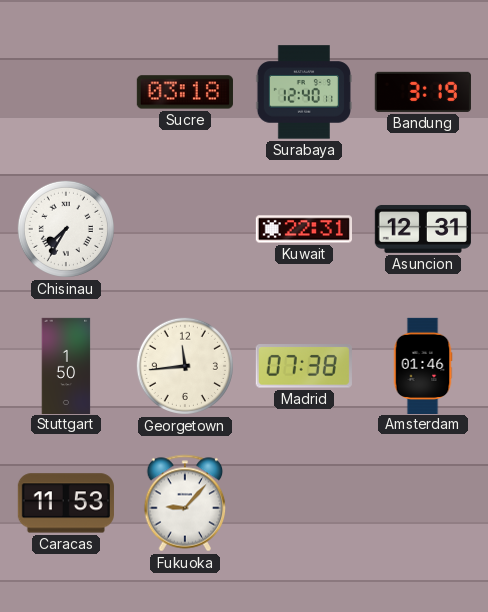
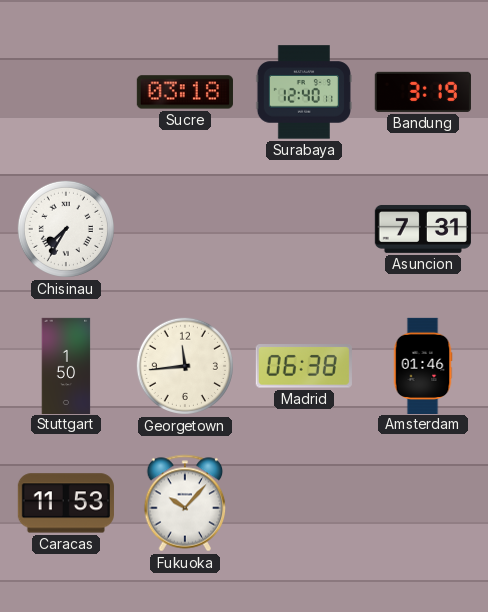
Kuwait: 22:31 -> none (303, 229)
Asuncion: 12:31 -> 7:31 (422, 229)
Madrid: 07:38 -> 06:38 (304, 366)
Fukuoka: 9:07 -> 10:07 (185, 503)
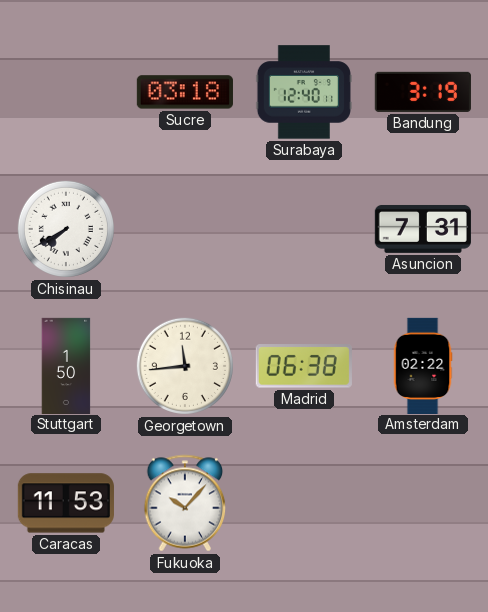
Chisinau: 7:35 -> 7:40 (66, 229)
Amsterdam: 01:46 -> 02:22 (423, 365)
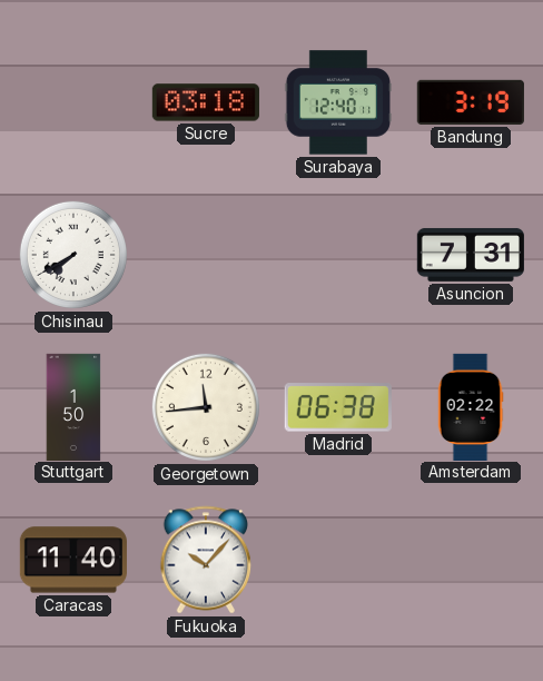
Caracas: 11:53 -> 11:40 (73, 560)
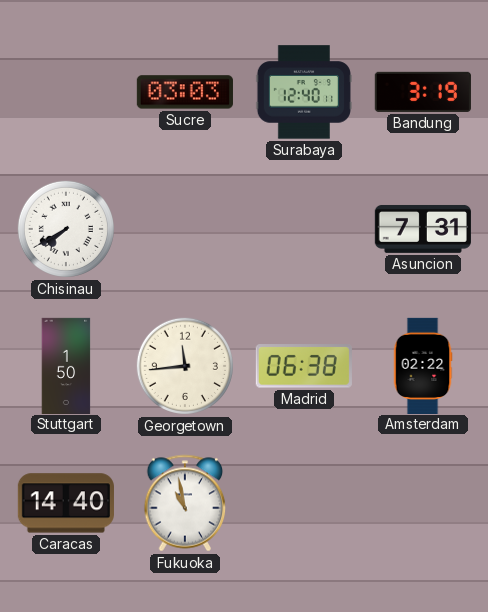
Sucre: 03:18 -> 03:03 (185, 92)
Caracas: 11:40 -> 14:40 (66, 503)
Fukuoka: 10:07 -> 10:58 (185, 503)
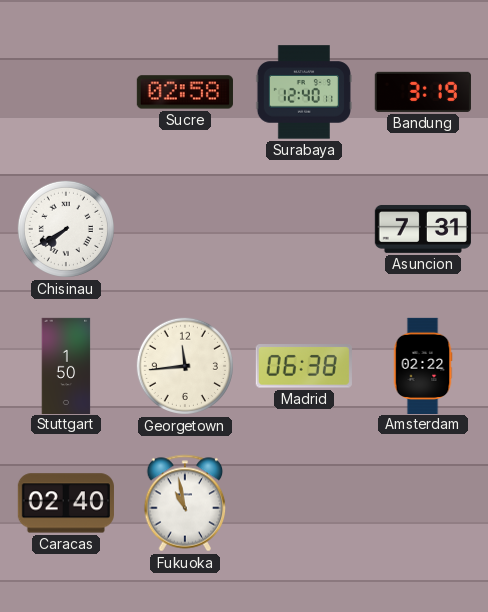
Sucre: 03:03 -> 02:58 (185, 92)
Caracas: 14:40 -> 02:40 (66, 503)
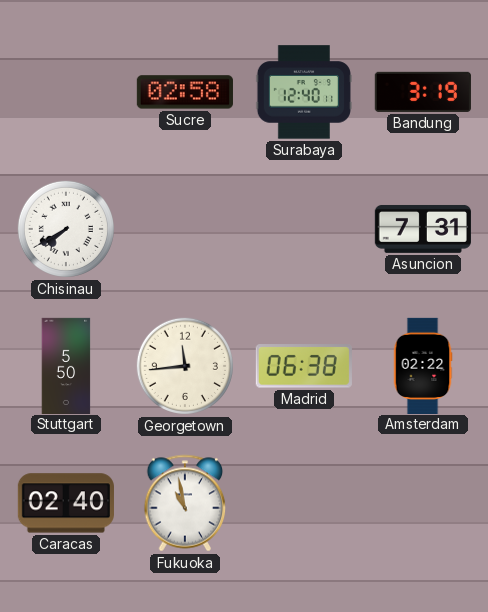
Stuttgart: 1:50 -> 5:50 (66, 365)
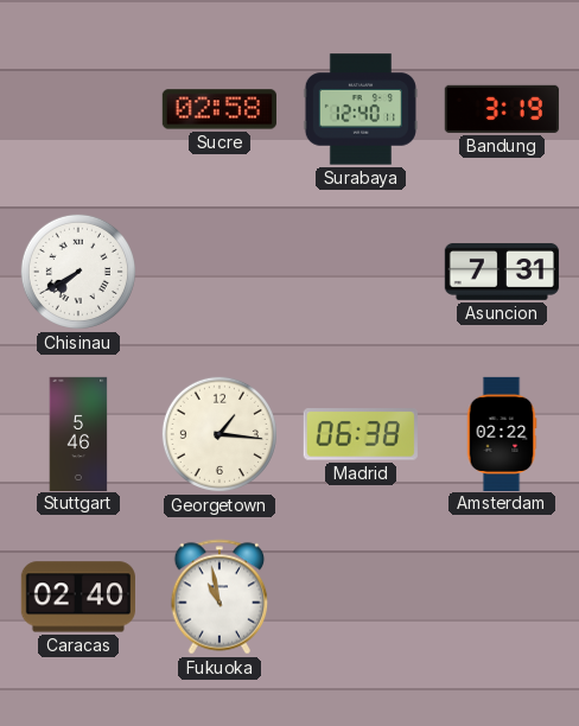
Stuttgart: 5:50 -> 5:46 (78, 433)
Georgetown: 11:44 -> 1:16 (219, 434)
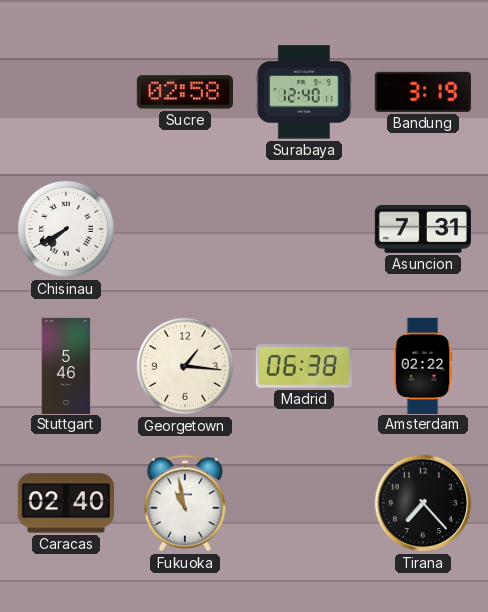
Tirana: none -> 7:23 (423, 503)
